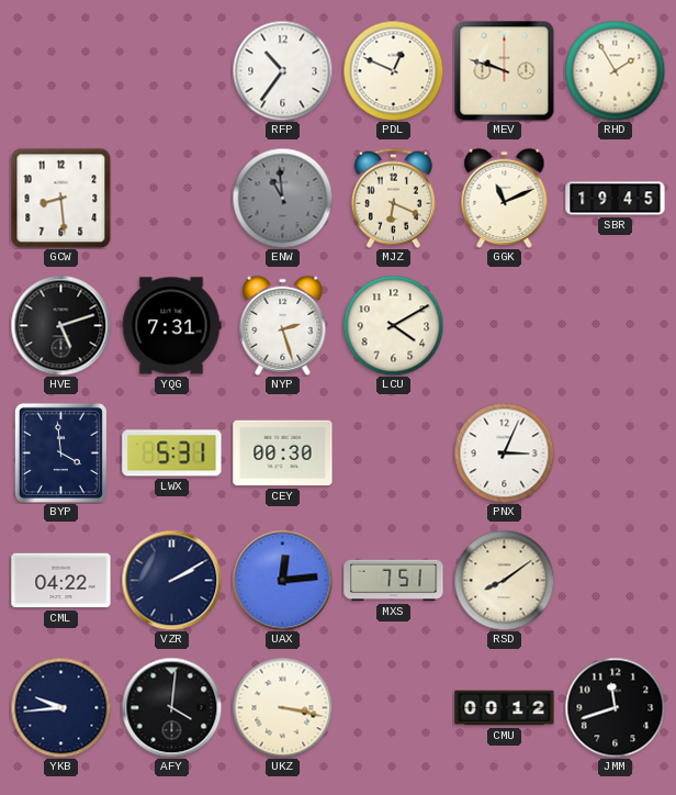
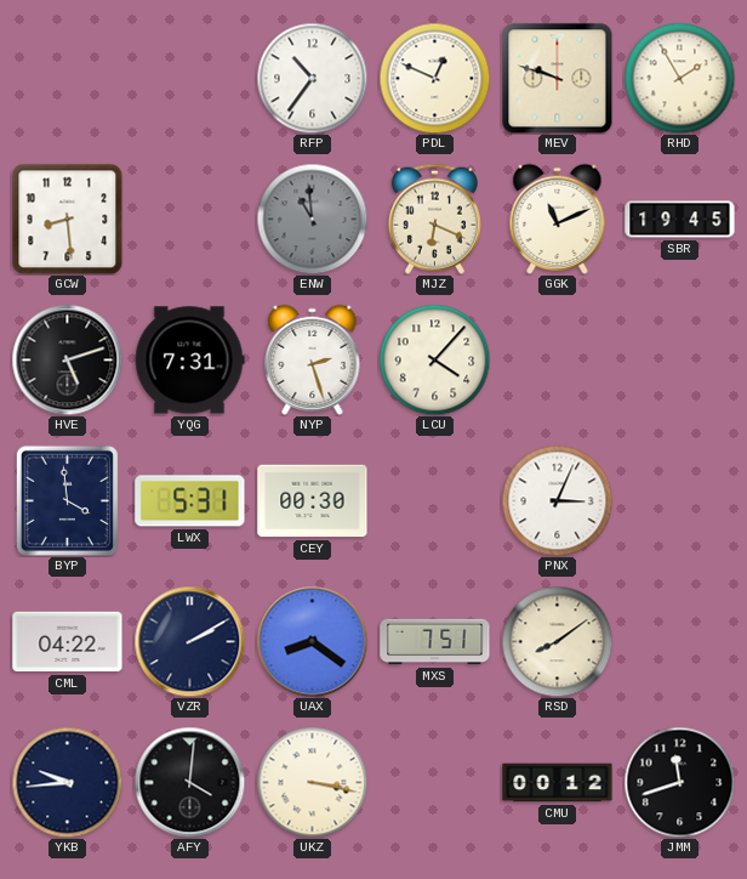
LCU: 4:10 -> 4:07 (434, 359)
UAX: 12:14 -> 8:21 (312, 641)
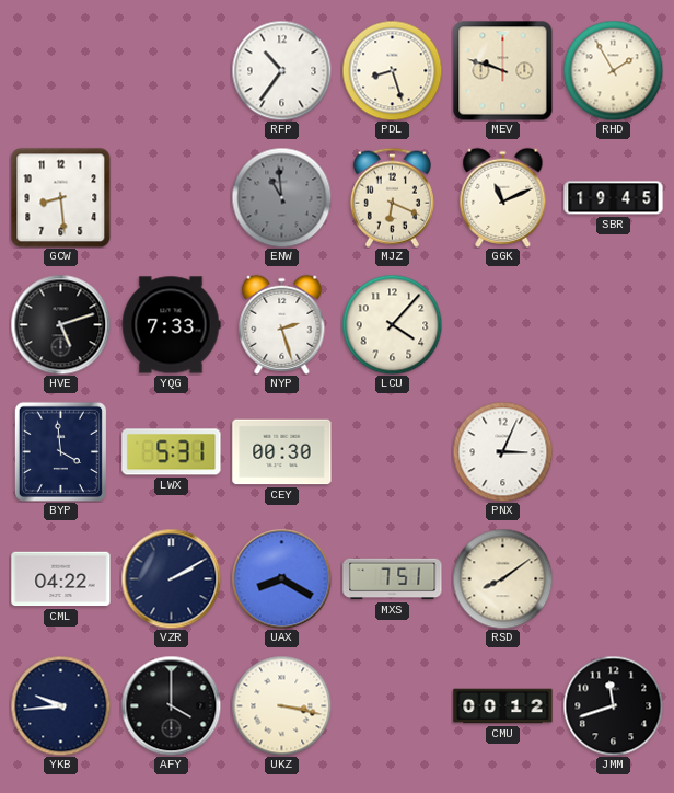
PDL: 12:49 -> 8:27 (392, 70)
YQG: 7:31 -> 7:33 (171, 325)
UAX: 8:21 -> 8:20 (281, 578)
AFY: 4:01 -> 4:00 (171, 705)
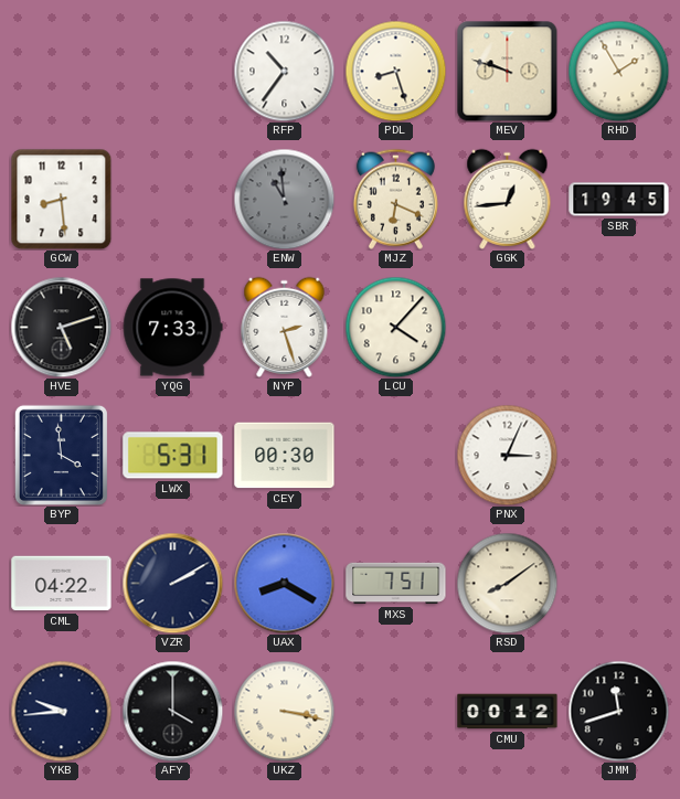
GGK: 11:11 -> 12:44 (508, 199)
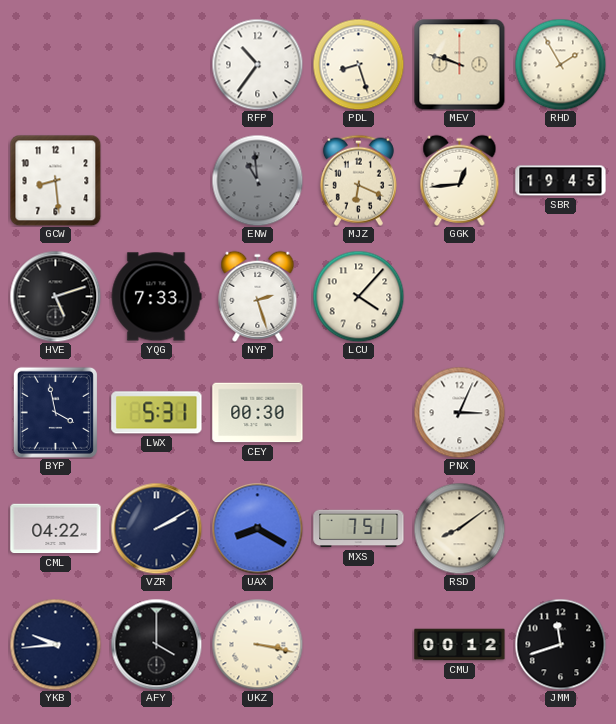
BYP: 3:59 -> 3:58 (55, 412)
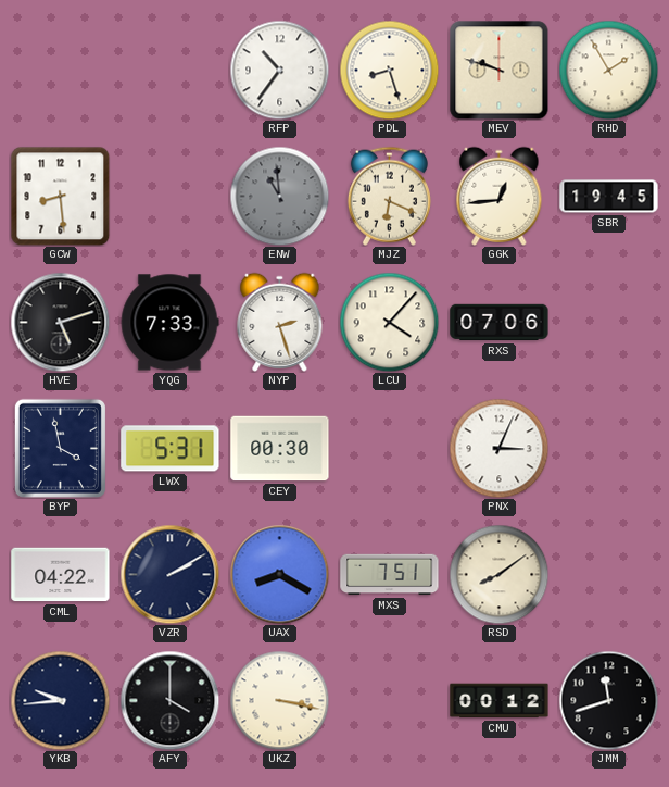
RXS: none -> 07:06 (500, 323)
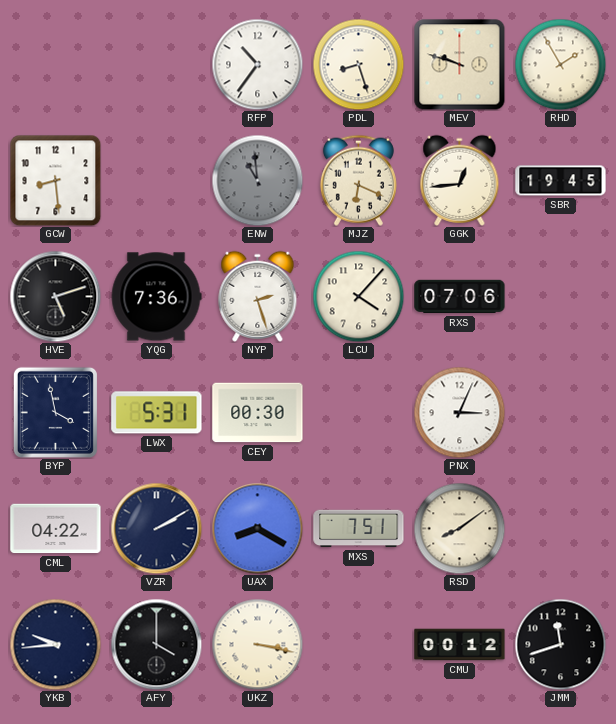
YQG: 7:33 -> 7:36 (156, 297)
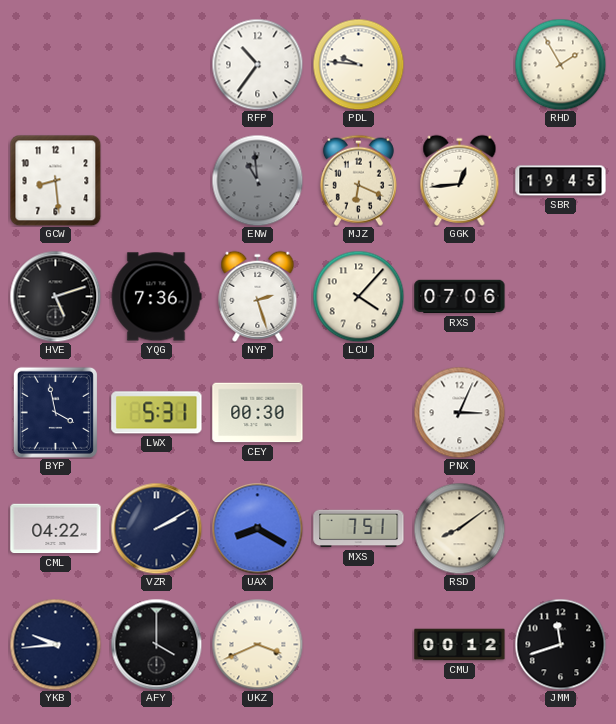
PDL: 8:27 -> 9:46 (358, 64)
MEV: 9:48 -> none (459, 64)
UKZ: 3:17 -> 3:41 (257, 644)
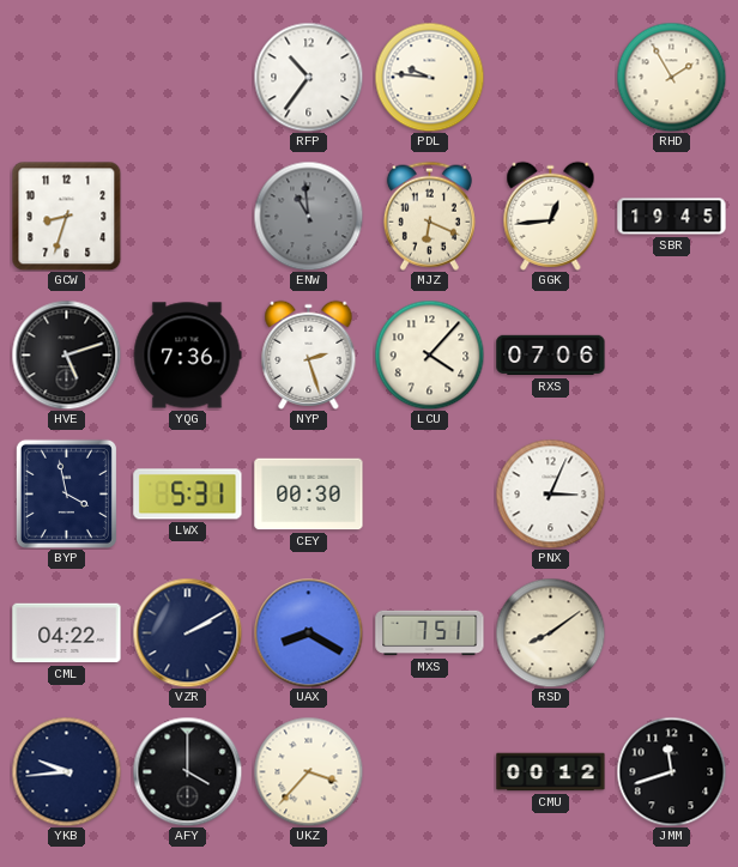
GCW: 8:29 -> 8:33 (66, 216)
UKZ: 3:41 -> 3:37 (308, 771)
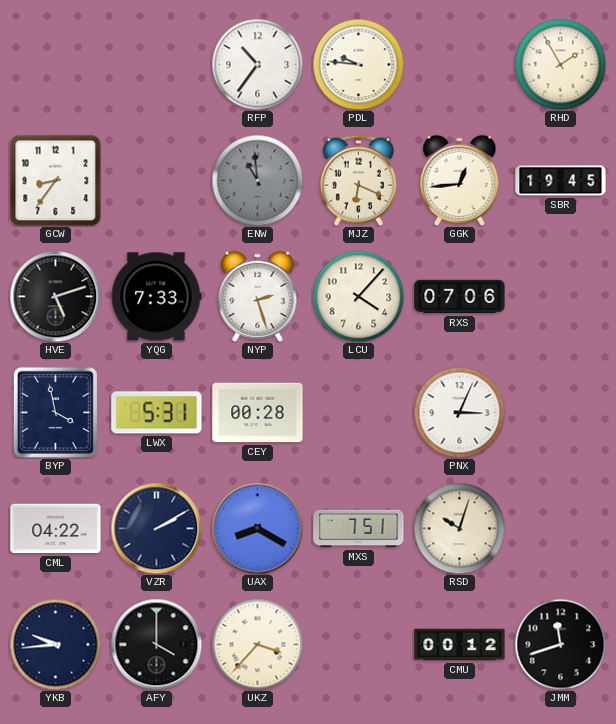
GCW: 8:33 -> 8:36 (55, 180)
YQG: 7:36 -> 7:33 (156, 297)
CEY: 00:30 -> 00:28 (258, 413)
RSD: 8:09 -> 10:03 (459, 528)
